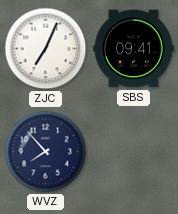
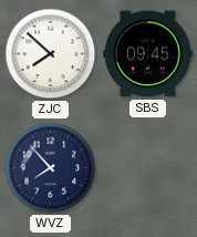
ZJC: 7:04 -> 7:52 (51, 54)
SBS: 09:41 -> 09:45 (148, 54)
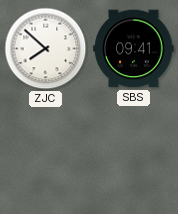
SBS: 09:45 -> 09:41 (134, 49)
WVZ: 7:53 -> none (51, 168)
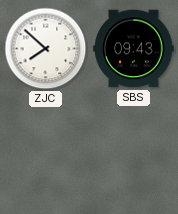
SBS: 09:41 -> 09:43 (134, 49)
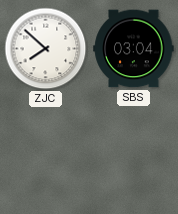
SBS: 09:43 -> 03:04 (134, 49)
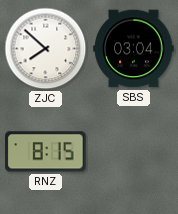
RNZ: none -> 8:15 (46, 152)
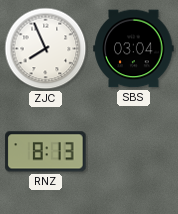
ZJC: 7:52 -> 7:56 (46, 49)
RNZ: 8:15 -> 8:13 (46, 152)
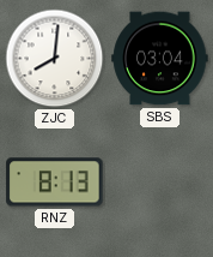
ZJC: 7:56 -> 8:01 (55, 59)
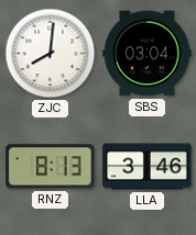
LLA: none -> 3:46 (148, 167)
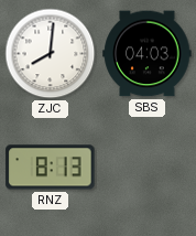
SBS: 03:04 -> 04:03 (148, 54)
LLA: 3:46 -> none (148, 167)
